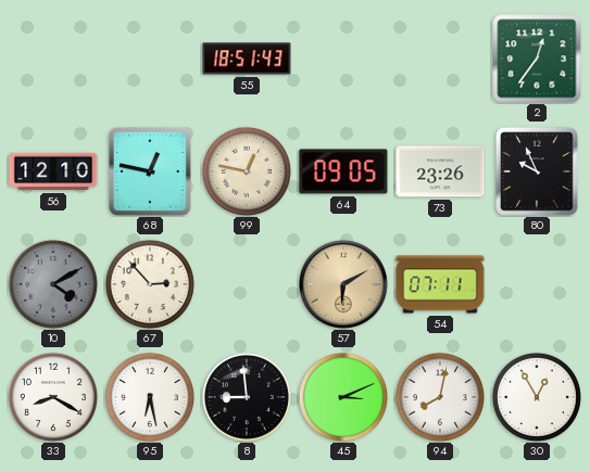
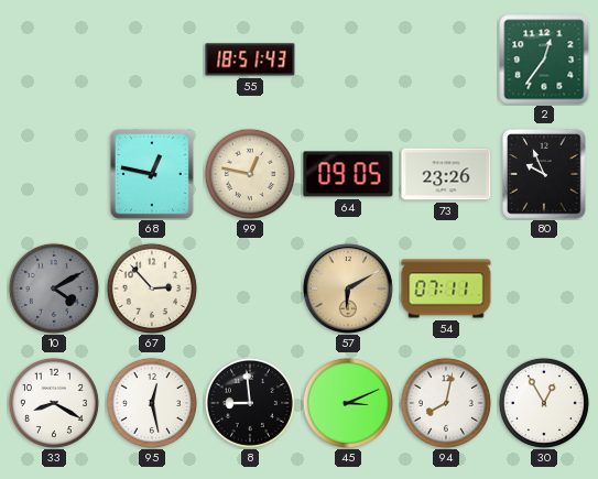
56: 12:10 -> none (53, 171)
95: 6:28 -> 12:28 (152, 403)
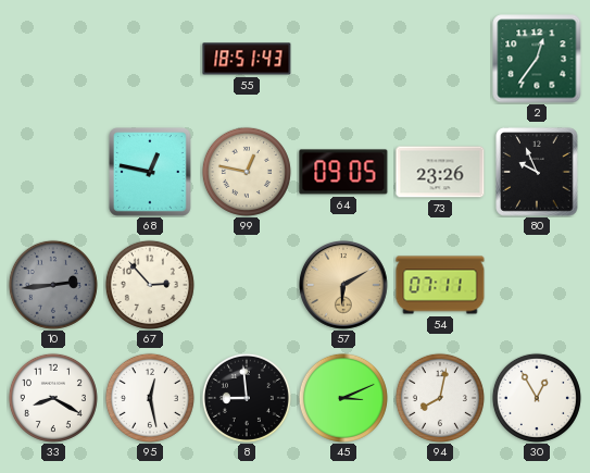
10: 4:10 -> 2:44 (53, 285)
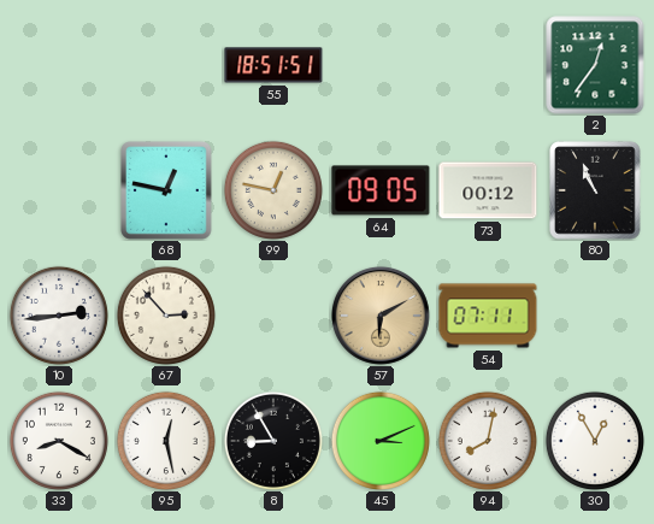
55: 18:51:43 -> 18:51:51 (273, 65)
73: 23:26 -> 00:12 (488, 190)
80: 9:56 -> 10:56 (595, 190)
10 dial: grey -> white (59, 316)
8: 8:59 -> 8:55 (273, 441)
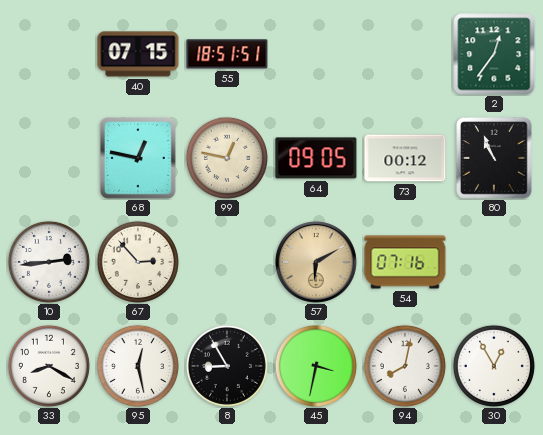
40: none -> 07:15 (138, 54)
54: 07:11 -> 07:16 (405, 262)
45: 3:11 -> 3:32 (316, 366)
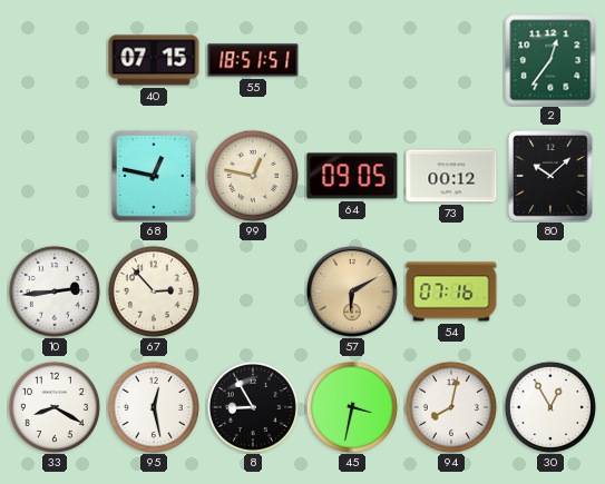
80: 10:56 -> 10:08 (550, 176)
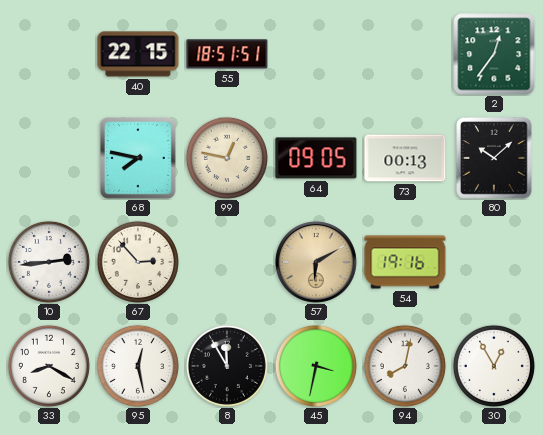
40: 07:15 -> 22:15 (138, 54)
68: 12:47 -> 7:47 (138, 158)
73: 00:12 -> 00:13 (405, 158)
54: 07:16 -> 19:16 (405, 262)
8: 8:55 -> 11:55 (227, 366)
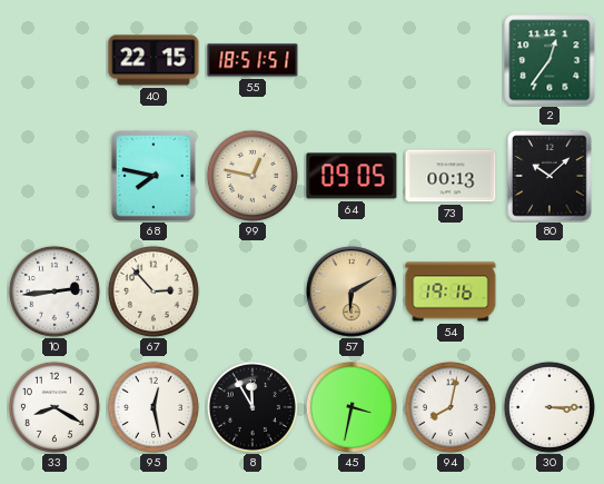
30: 12:55 -> 3:15 (549, 407)
